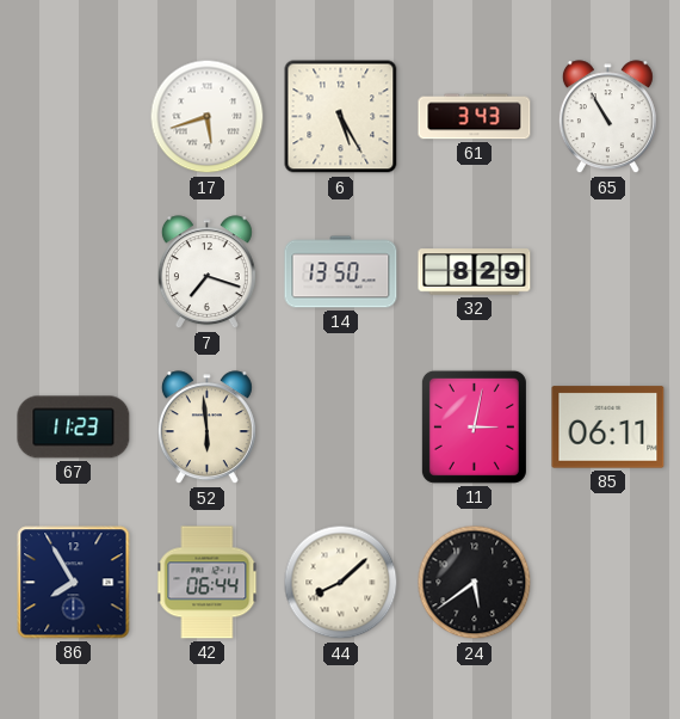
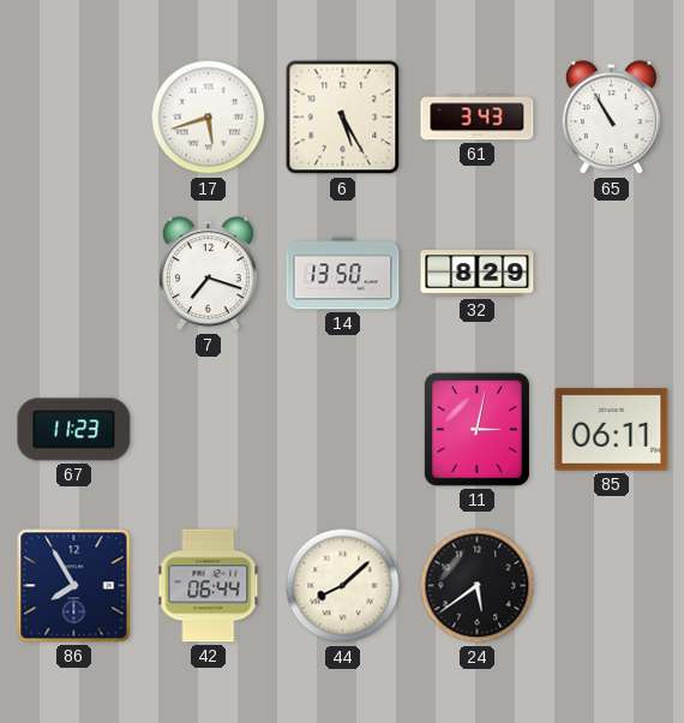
52: 5:59 -> none (206, 428)
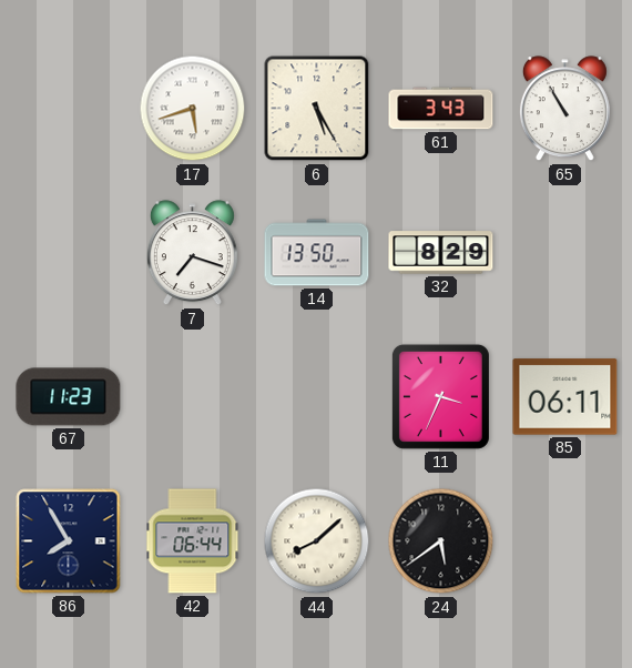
11: 3:02 -> 3:34 (440, 396)
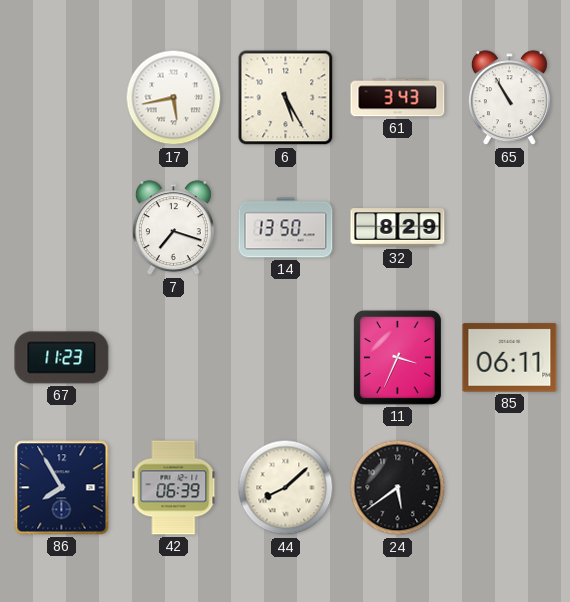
17: 5:42 -> 5:43 (174, 98)
42: 06:44 -> 06:39 (174, 488)
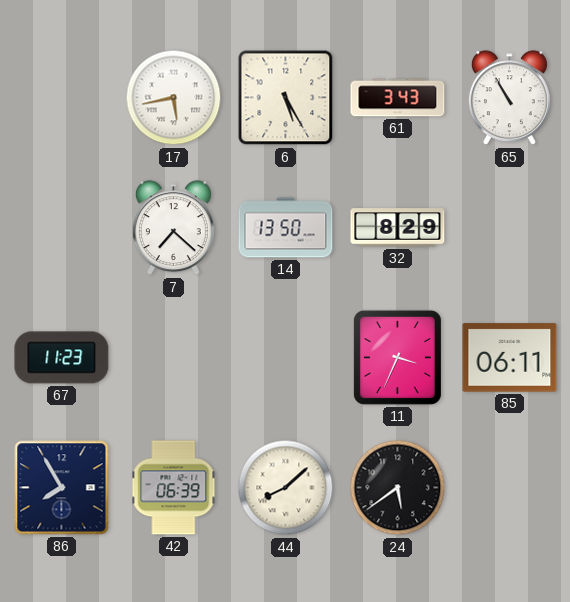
7: 7:18 -> 7:22 (173, 228)
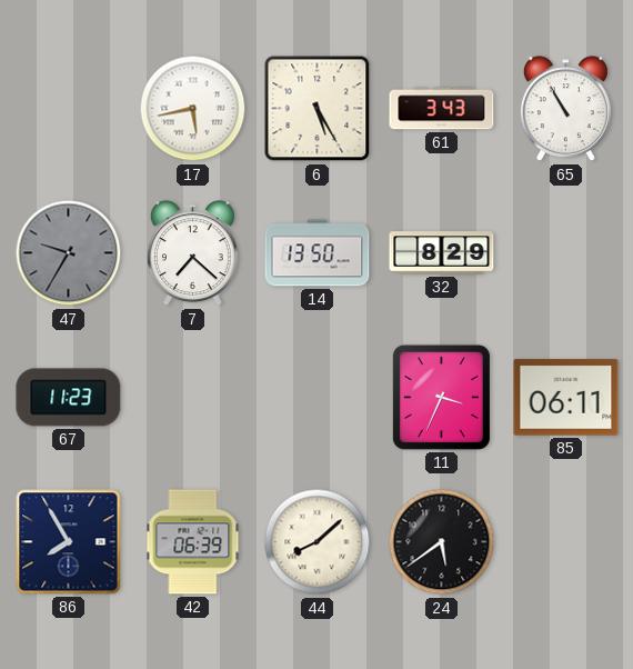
47: none -> 9:35 (69, 253)
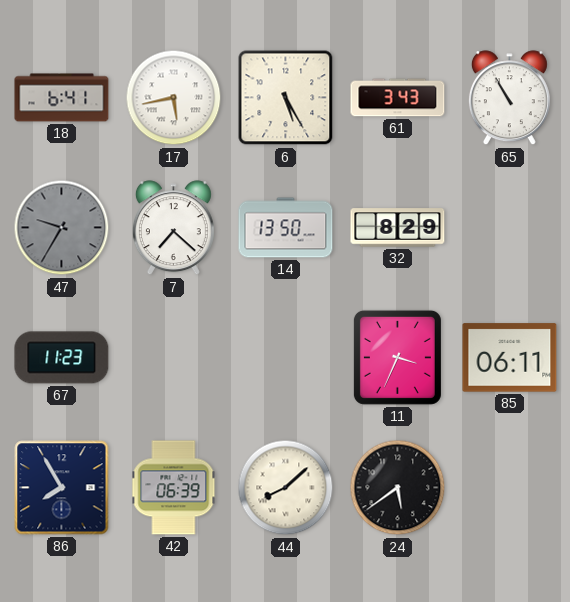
18: none -> 6:41 (62, 98)
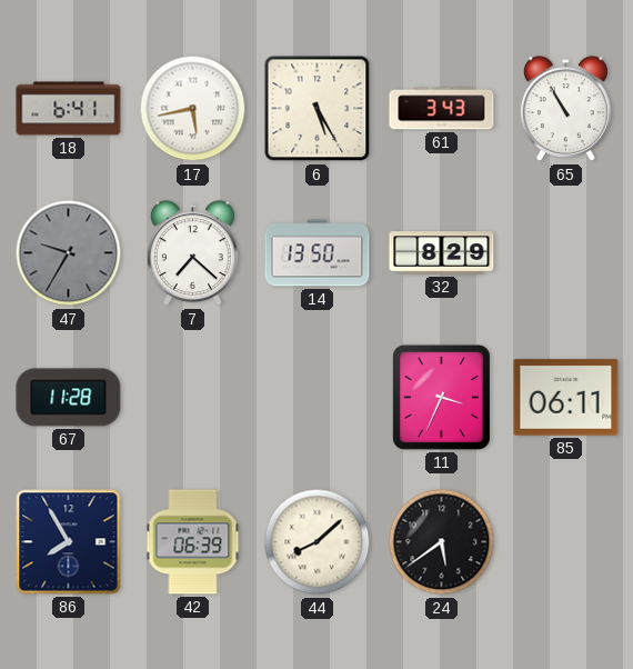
67: 11:23 -> 11:28 (69, 398)
